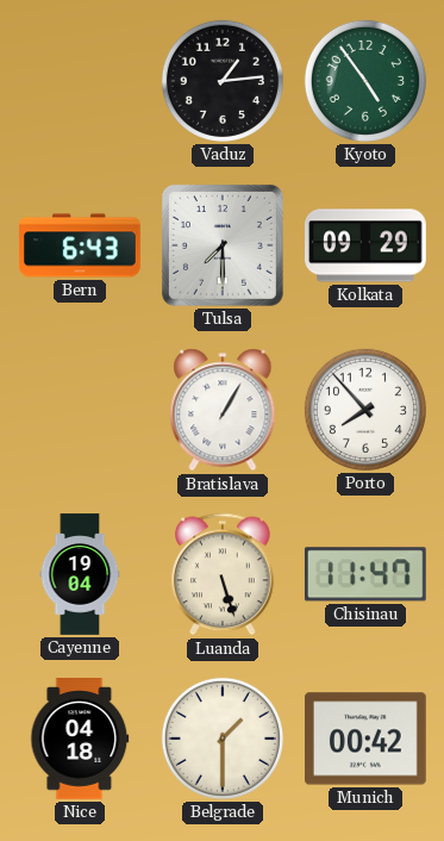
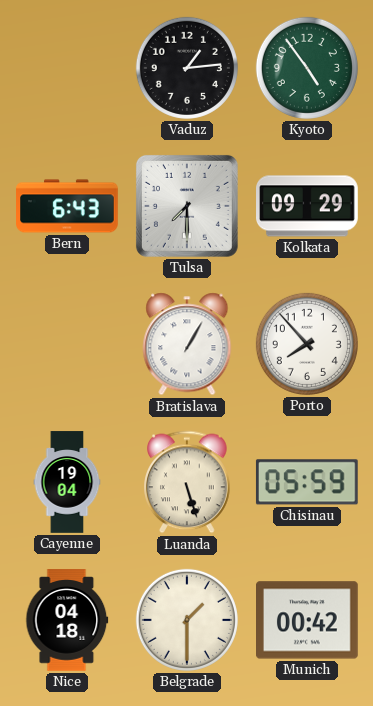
Chisinau: 11:47 -> 05:59 (307, 482)
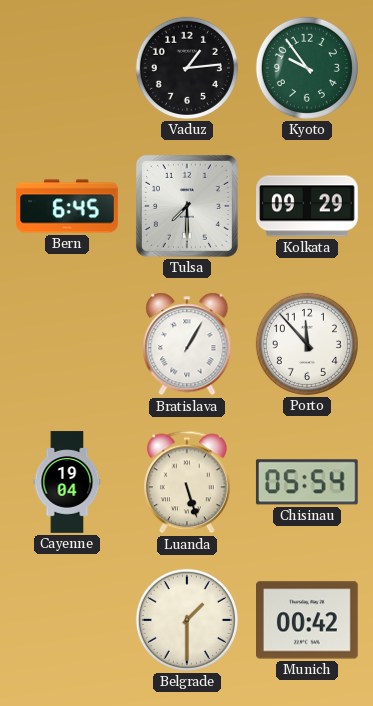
Kyoto: 4:54 -> 9:54 (307, 68)
Bern: 6:43 -> 6:45 (67, 206)
Porto: 7:53 -> 11:53 (307, 344)
Chisinau: 05:59 -> 05:54 (307, 482)
Nice: 04:18 -> none (67, 620)
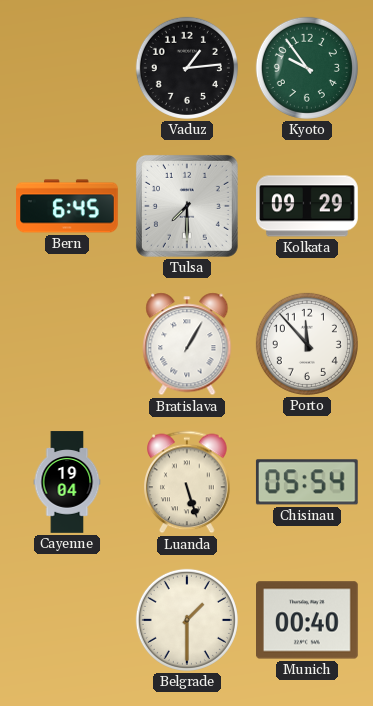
Munich: 00:42 -> 00:40 (308, 620)
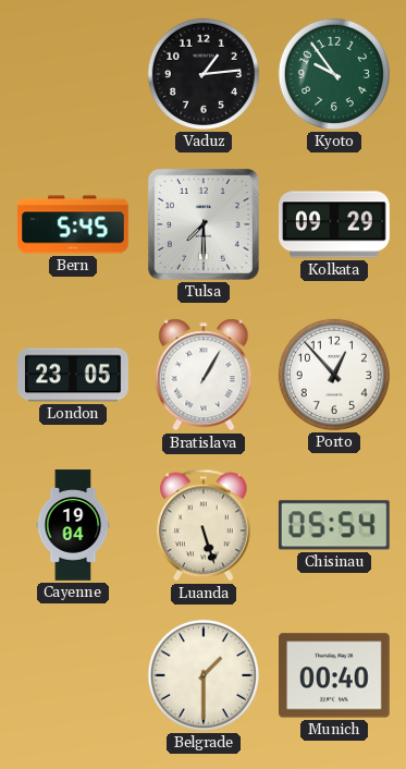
Bern: 6:45 -> 5:45 (73, 224)
London: none -> 23:05 (74, 375)
Porto: 11:53 -> 12:53 (334, 375)
